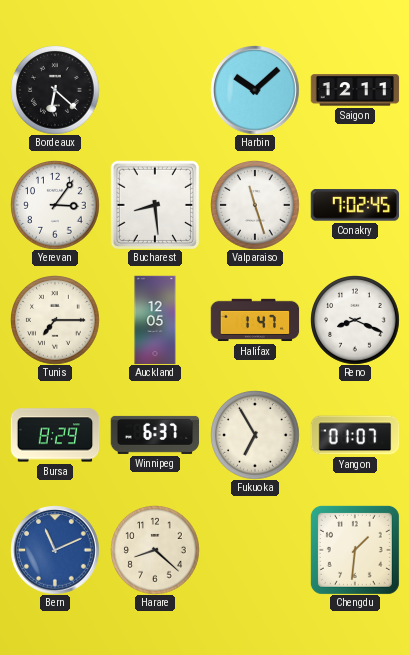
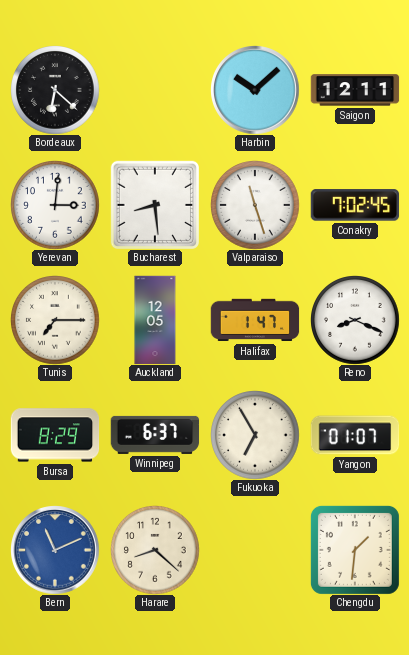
Yerevan: 3:06 -> 3:01 (55, 205)
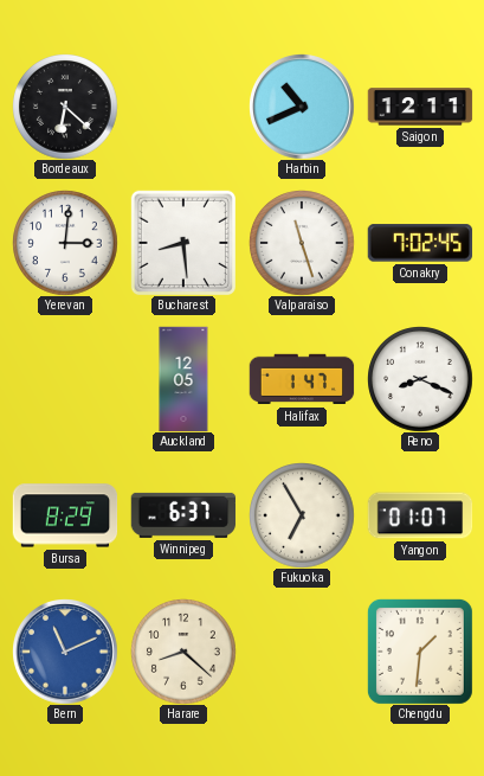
Harbin: 10:08 -> 10:41 (302, 107)
Tunis: 7:15 -> none (55, 320)
